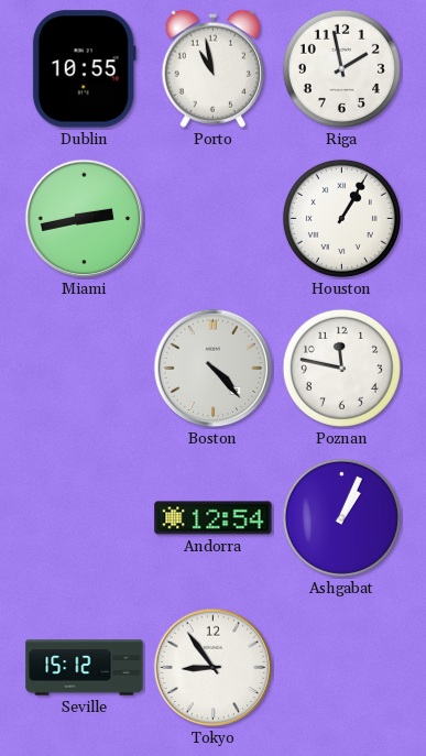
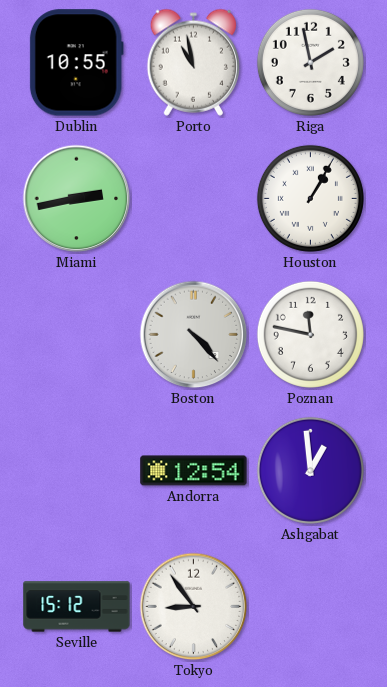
Ashgabat: 1:04 -> 12:59 (310, 470)
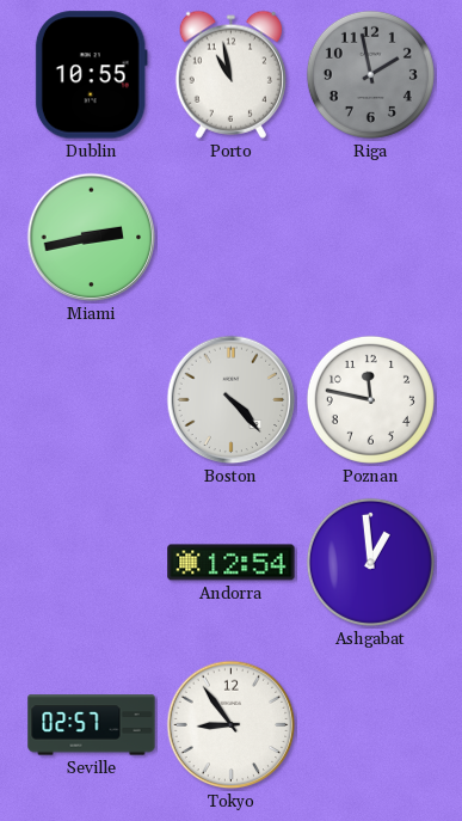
Riga dial: white -> grey (370, 74)
Houston: 1:05 -> none (310, 198)
Seville: 15:12 -> 02:57 (92, 725)
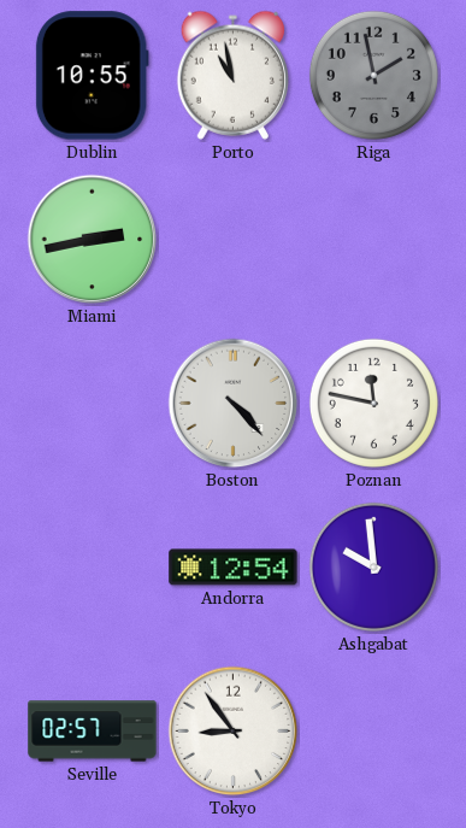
Ashgabat: 12:59 -> 9:59 (373, 566)
